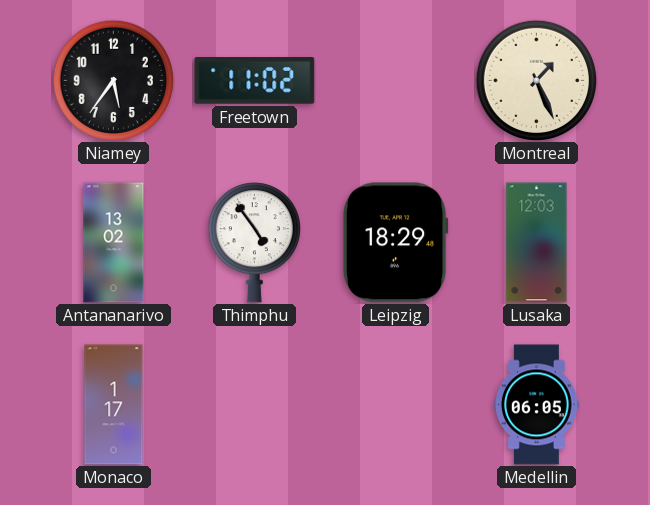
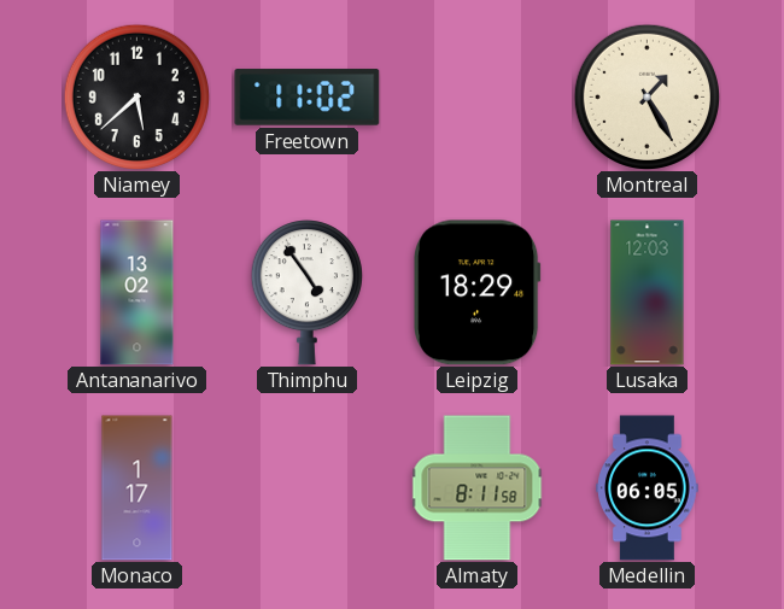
Niamey: 5:36 -> 5:38 (136, 96)
Montreal: 1:26 -> 1:25 (646, 96)
Almaty: none -> 8:11 (478, 488)
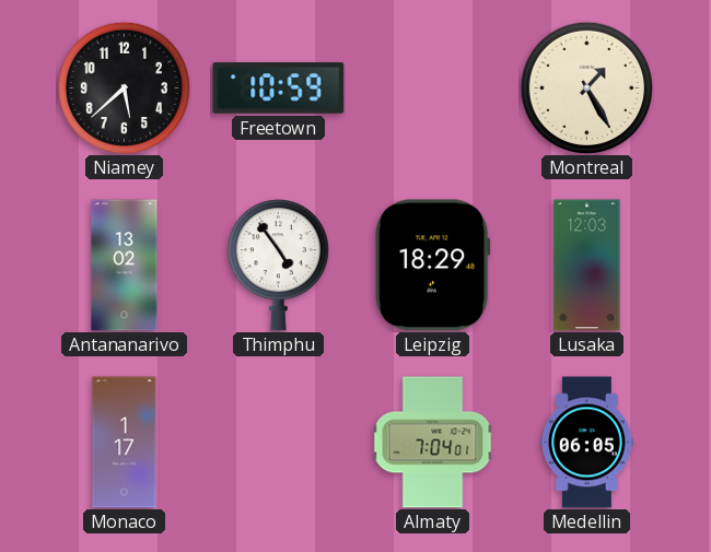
Freetown: 11:02 -> 10:59 (279, 89)
Almaty: 8:11 -> 7:04 (433, 443)
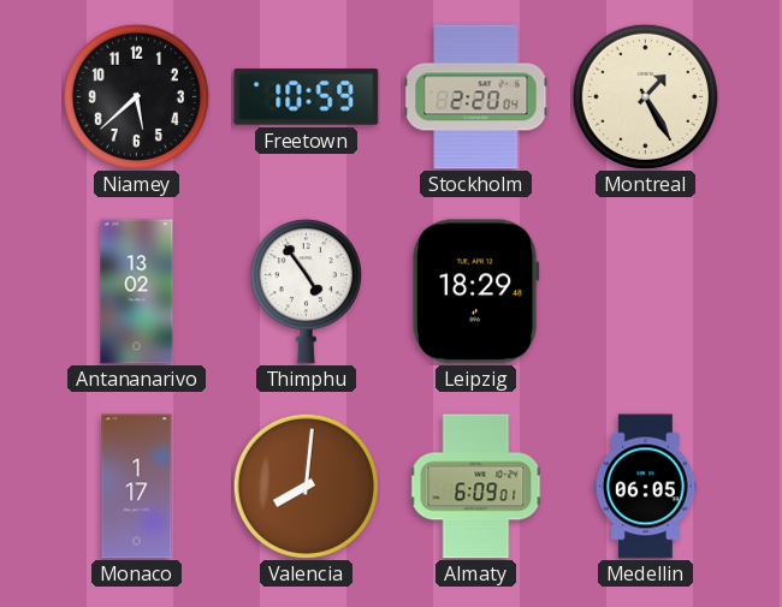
Stockholm: none -> 2:20 (476, 97)
Lusaka: 12:03 -> none (587, 266)
Valencia: none -> 8:01 (306, 486)
Almaty: 7:04 -> 6:09 (476, 487)
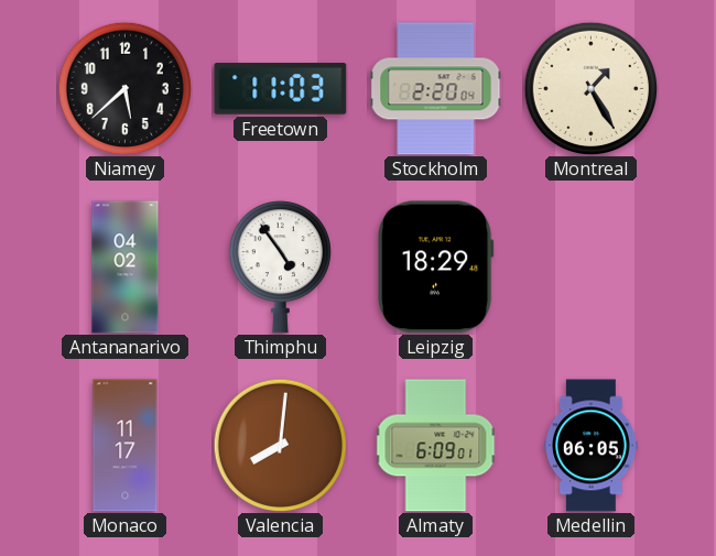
Freetown: 10:59 -> 11:03 (281, 89)
Antananarivo: 13:02 -> 04:02 (126, 268)
Monaco: 1:17 -> 11:17 (126, 446)
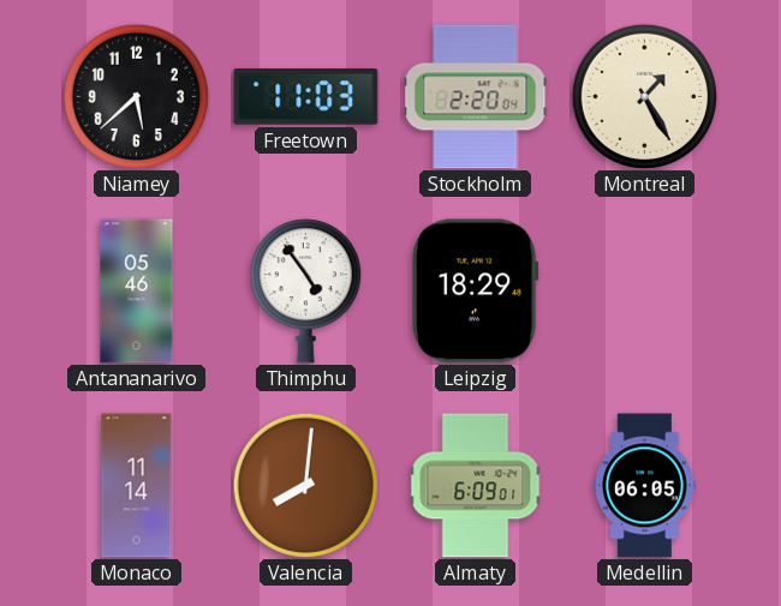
Antananarivo: 04:02 -> 05:46 (137, 292)
Monaco: 11:17 -> 11:14 (137, 486)
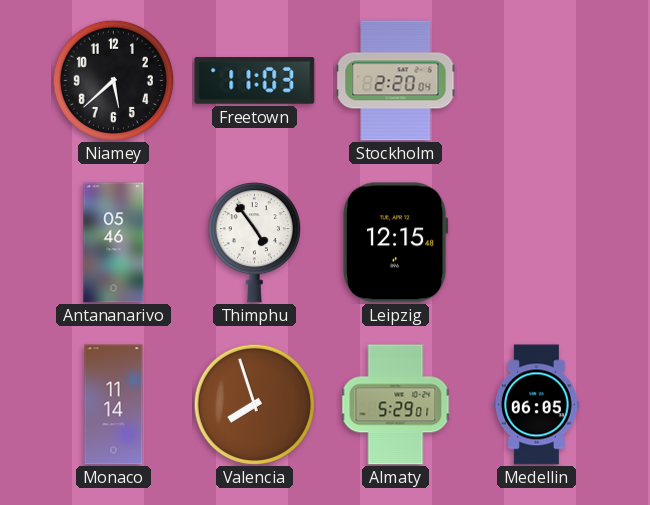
Montreal: 1:25 -> none (644, 96)
Leipzig: 18:29 -> 12:15 (396, 243)
Valencia: 8:01 -> 7:57 (254, 404)
Almaty: 6:09 -> 5:29 (396, 405)
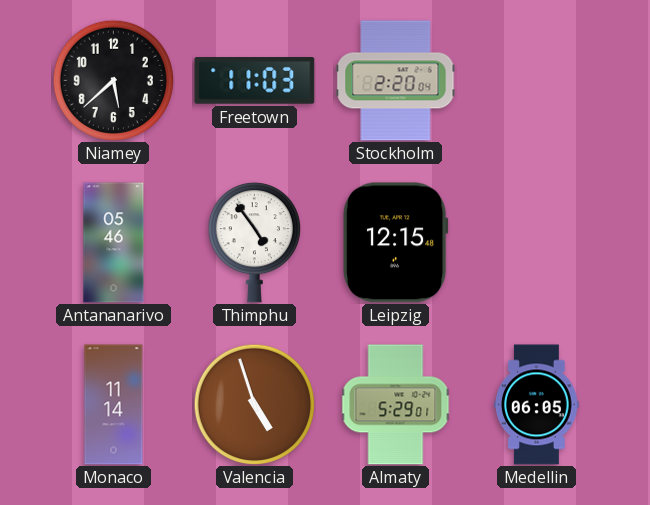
Valencia: 7:57 -> 4:57 (254, 404)
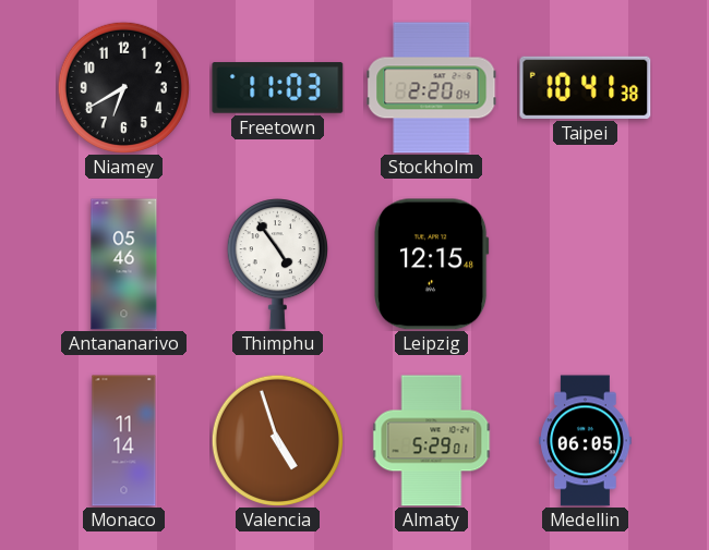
Niamey: 5:38 -> 6:40 (123, 87)
Taipei: none -> 10:41 (586, 87)
